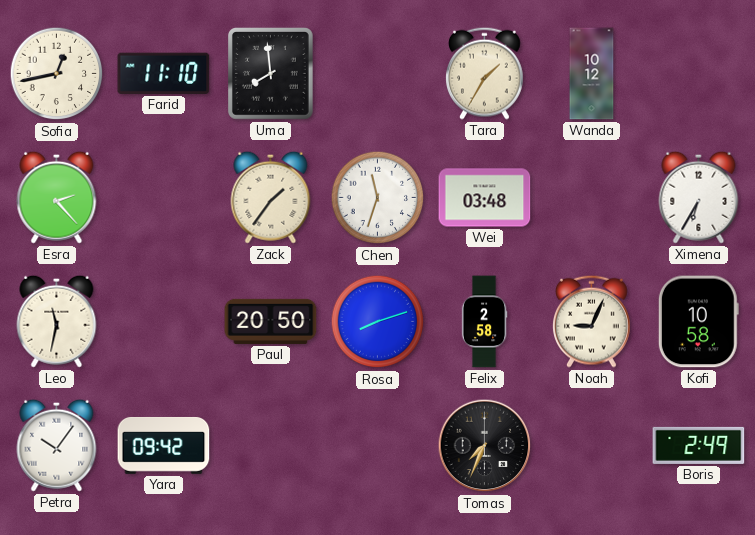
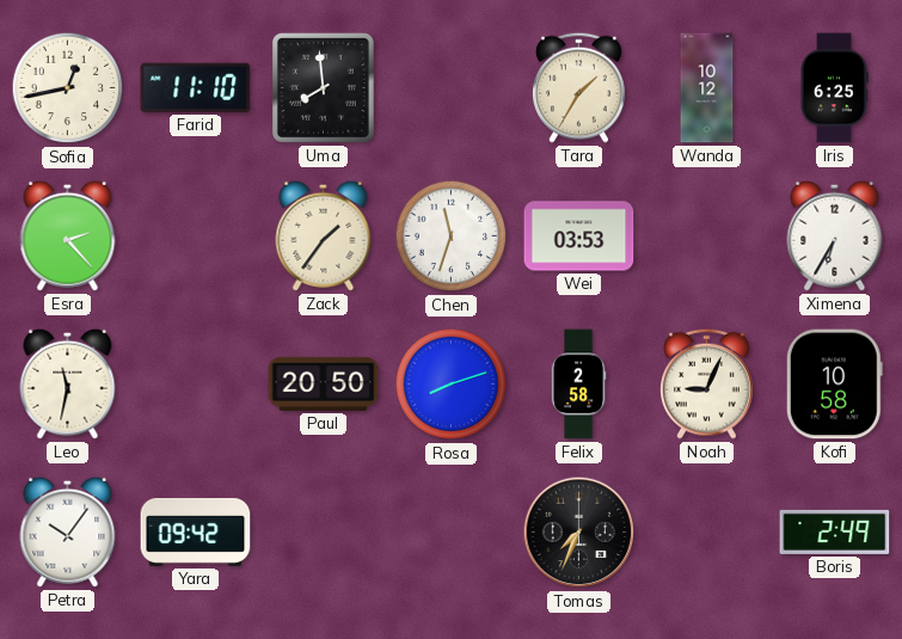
Iris: none -> 6:25 (835, 88)
Wei: 03:48 -> 03:53 (579, 236)
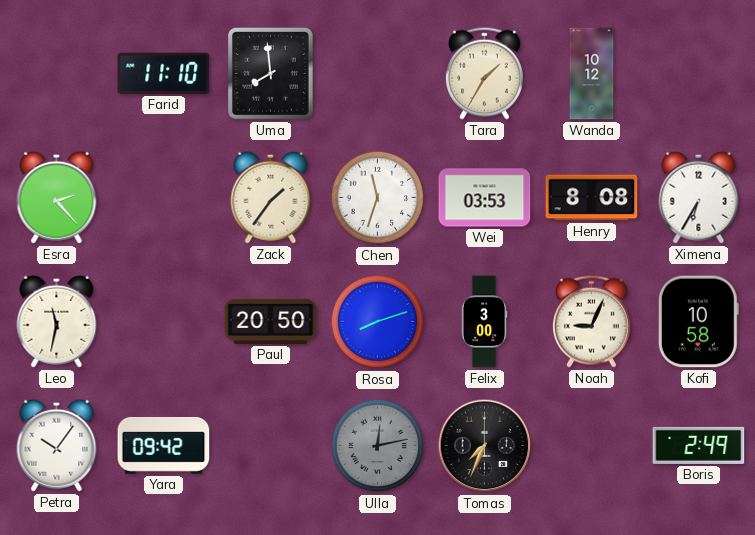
Sofia: 12:43 -> none (68, 88)
Iris: 6:25 -> none (835, 88)
Henry: none -> 8:08 (592, 198)
Felix: 2:58 -> 3:00 (484, 322)
Ulla: none -> 12:13 (378, 446)
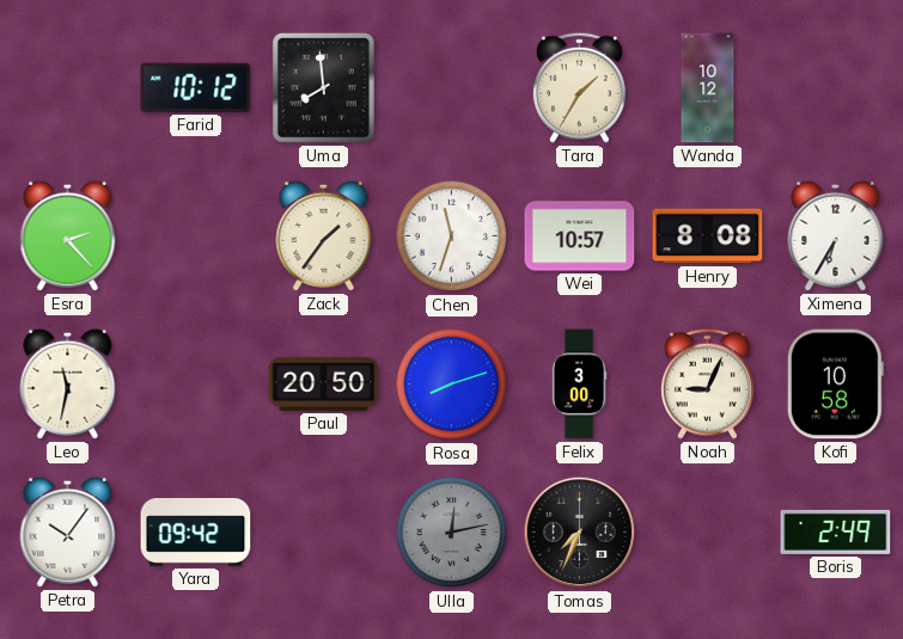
Farid: 11:10 -> 10:12 (196, 87)
Wei: 03:53 -> 10:57 (580, 236)
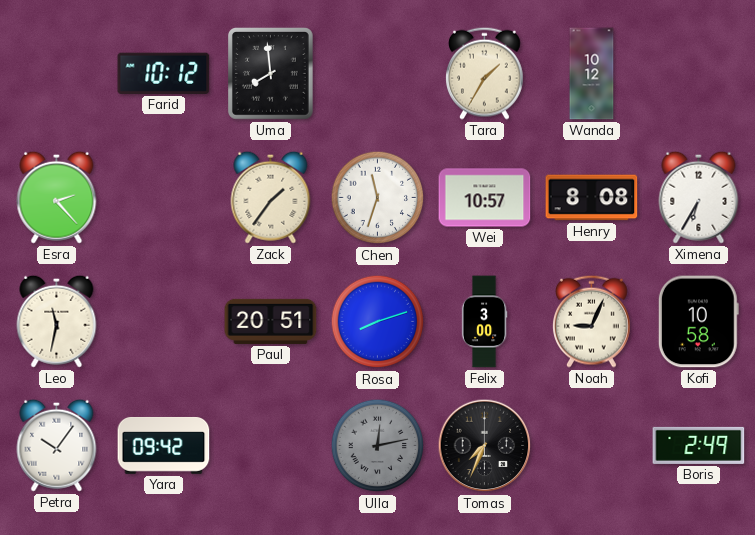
Paul: 20:50 -> 20:51 (271, 321)
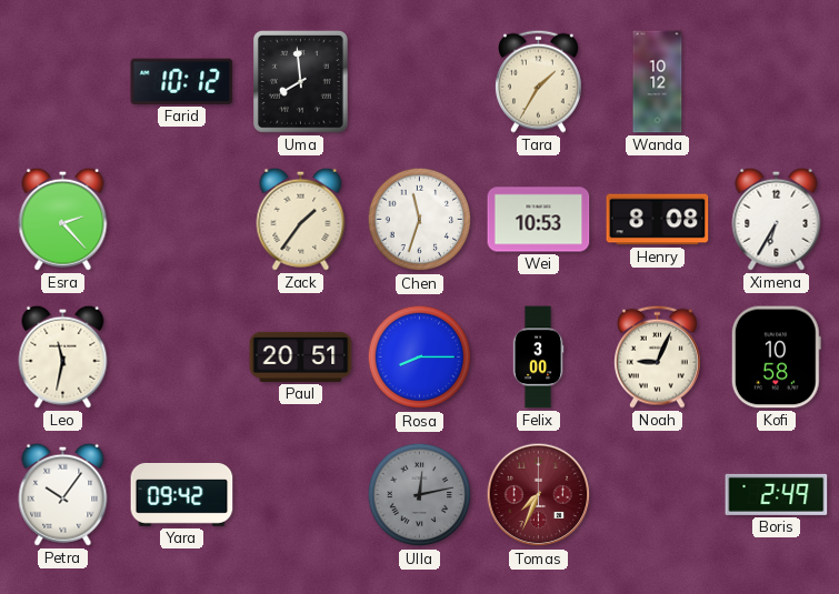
Wei: 10:57 -> 10:53 (539, 220)
Rosa: 8:12 -> 8:15 (420, 358)
Tomas dial: black -> burgundy (539, 495)
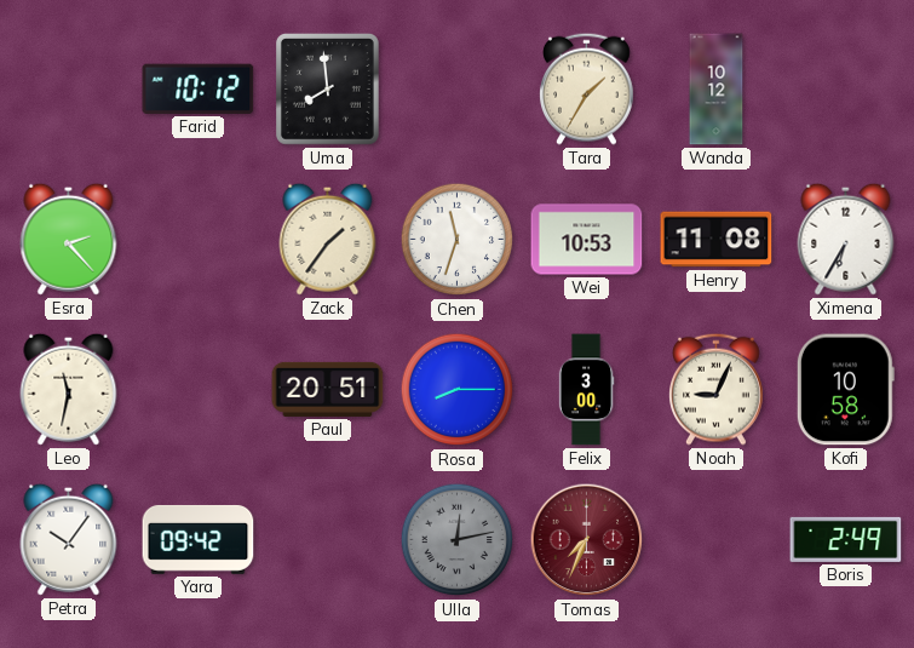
Henry: 8:08 -> 11:08 (717, 240)
